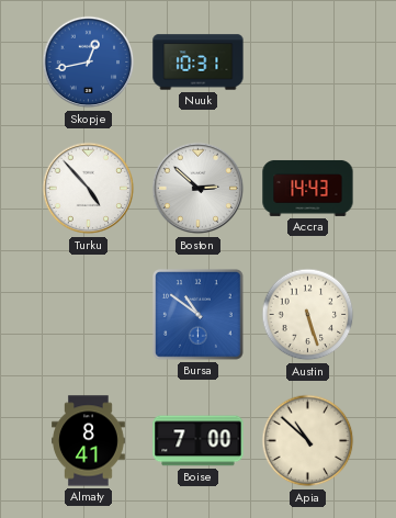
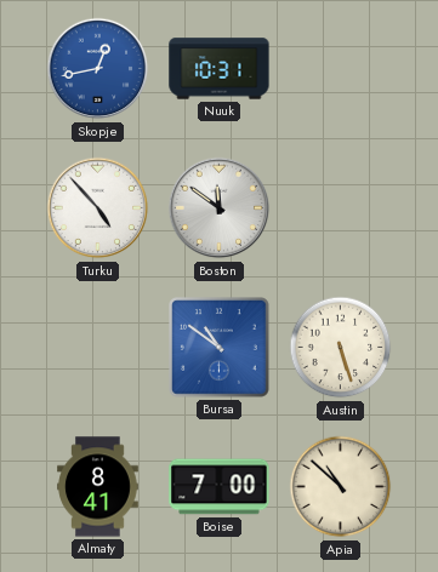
Boston: 2:52 -> 11:51 (220, 208)
Accra: 14:43 -> none (308, 188)
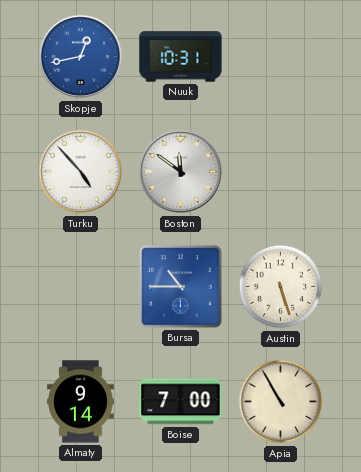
Bursa: 10:51 -> 10:45 (181, 287)
Almaty: 8:41 -> 9:14 (81, 402)
Apia: 10:52 -> 10:55 (281, 402)
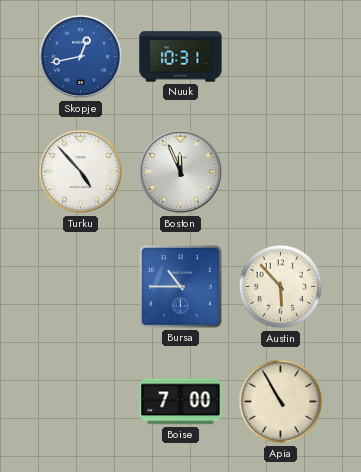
Boston: 11:51 -> 11:56 (181, 172)
Austin: 5:27 -> 5:53 (281, 287)
Almaty: 9:14 -> none (81, 402)
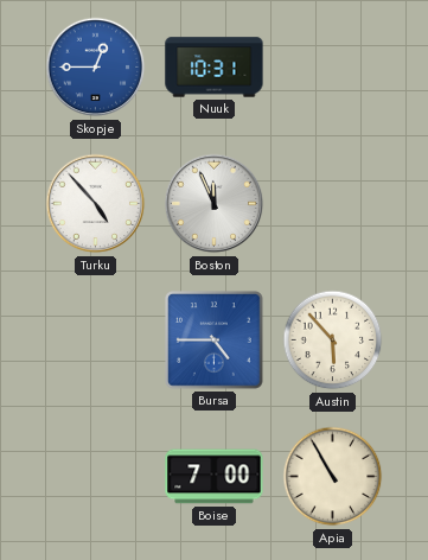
Skopje: 12:43 -> 12:45 (96, 68)
Bursa: 10:45 -> 4:45 (215, 341)
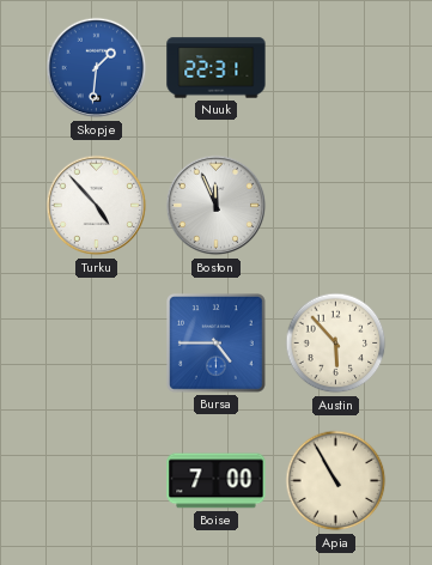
Skopje: 12:45 -> 1:31 (97, 68)
Nuuk: 10:31 -> 22:31 (217, 68)
